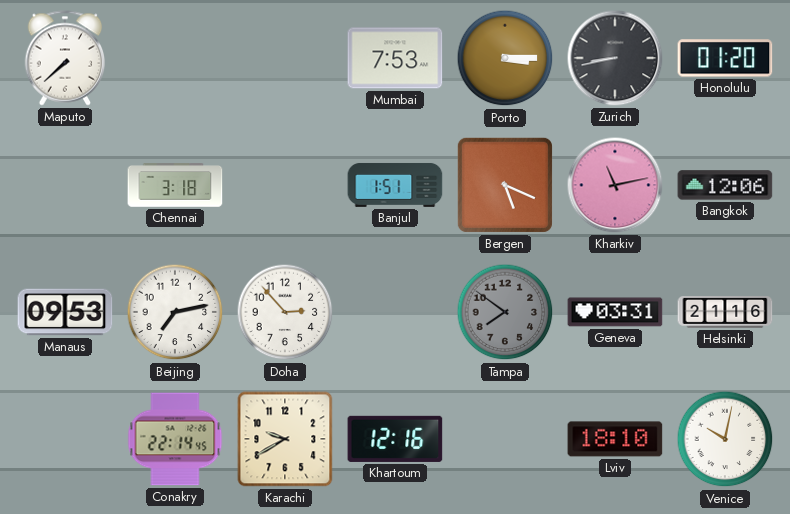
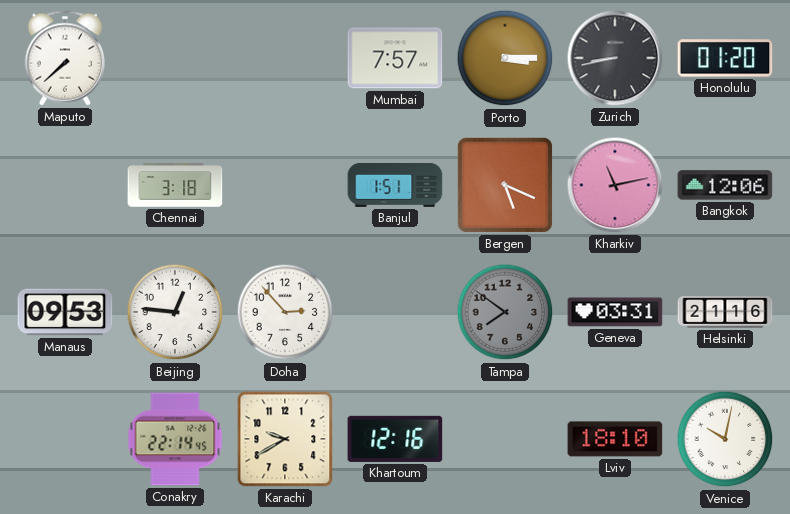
Mumbai: 7:53 -> 7:57 (395, 58)
Beijing: 7:13 -> 12:46 (175, 312)
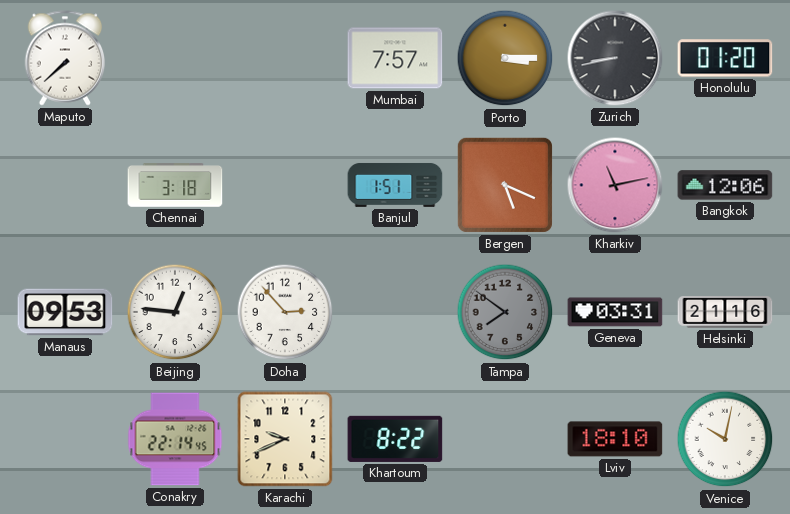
Karachi: 9:40 -> 9:41 (285, 439)
Khartoum: 12:16 -> 8:22 (395, 439)
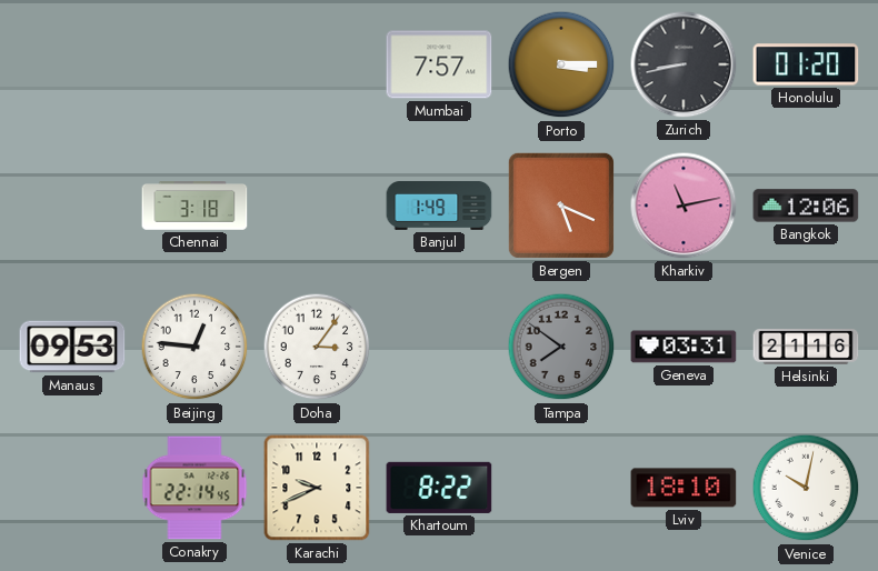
Maputo: 7:38 -> none (65, 58)
Banjul: 1:51 -> 1:49 (439, 206)
Doha: 2:53 -> 3:06 (317, 347)
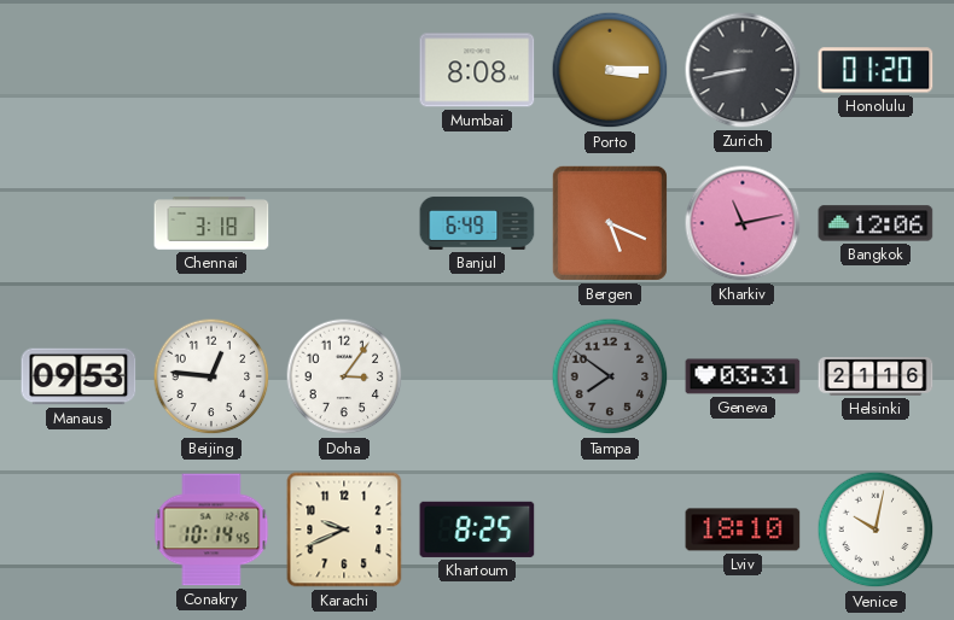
Mumbai: 7:57 -> 8:08 (477, 70)
Banjul: 1:49 -> 6:49 (477, 223)
Conakry: 22:14 -> 10:14 (211, 530)
Khartoum: 8:22 -> 8:25 (477, 530)
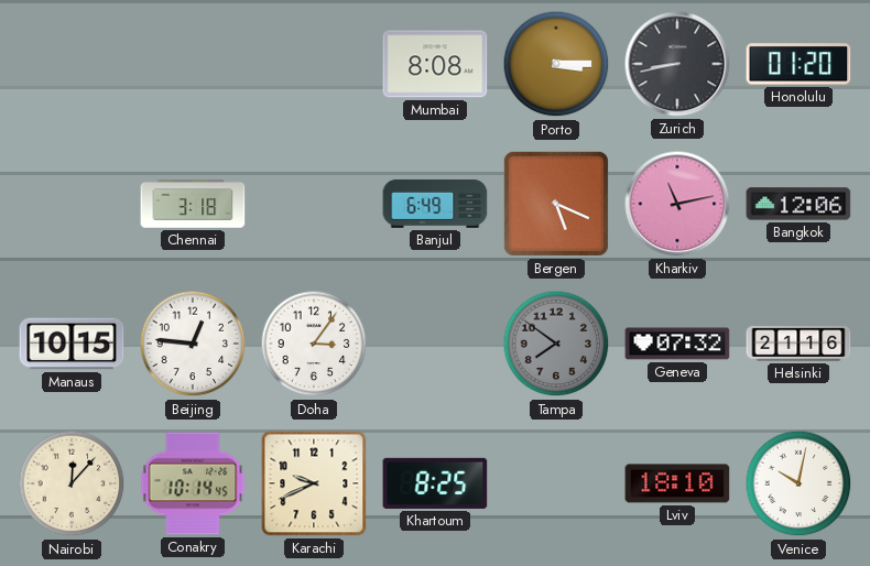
Manaus: 09:53 -> 10:15 (72, 344)
Geneva: 03:31 -> 07:32 (677, 344)
Nairobi: none -> 12:07 (72, 483)
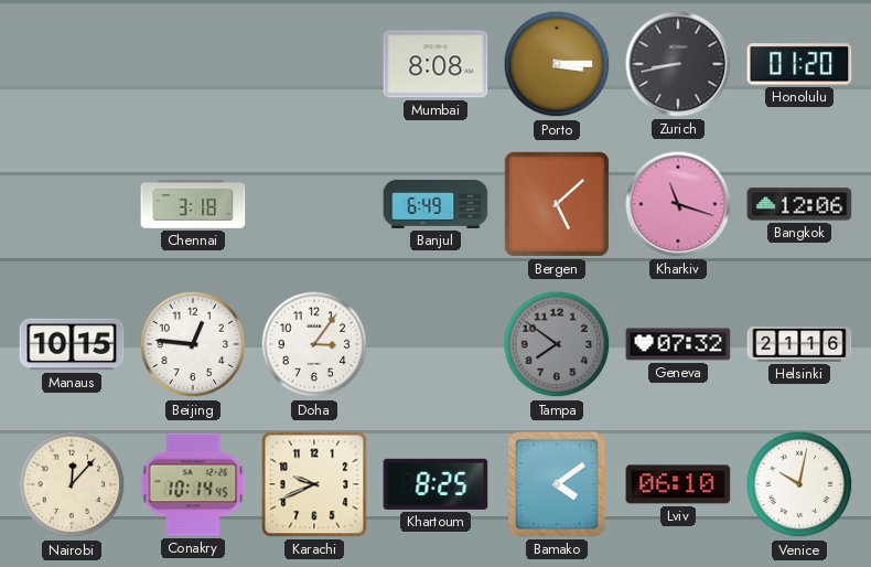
Bergen: 5:19 -> 5:08 (557, 204)
Kharkiv: 11:13 -> 11:18 (678, 204)
Bamako: none -> 4:09 (557, 484)
Lviv: 18:10 -> 06:10 (678, 484)
